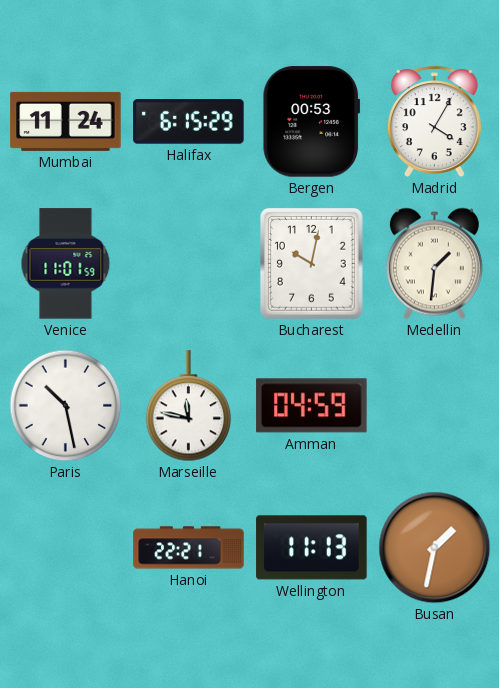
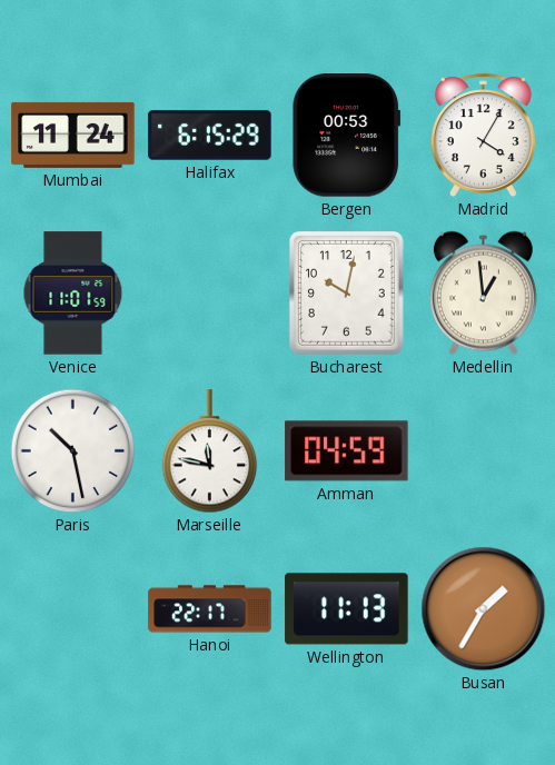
Medellin: 1:31 -> 12:59 (483, 294)
Hanoi: 22:21 -> 22:17 (210, 609)
Busan: 1:32 -> 1:35 (484, 609)
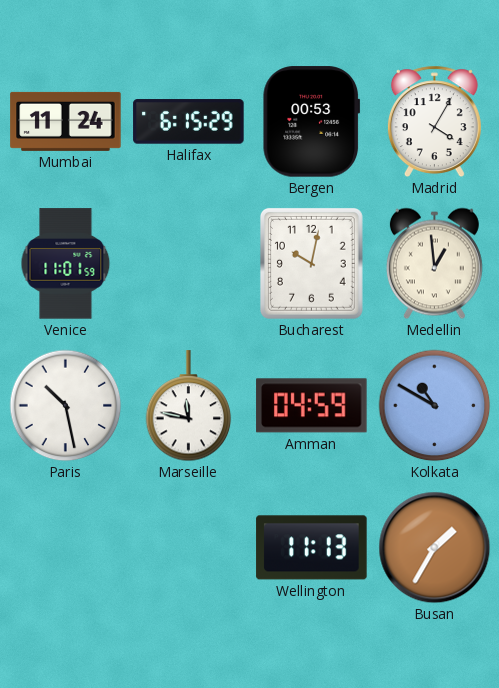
Kolkata: none -> 10:50 (435, 406)
Hanoi: 22:17 -> none (210, 609)
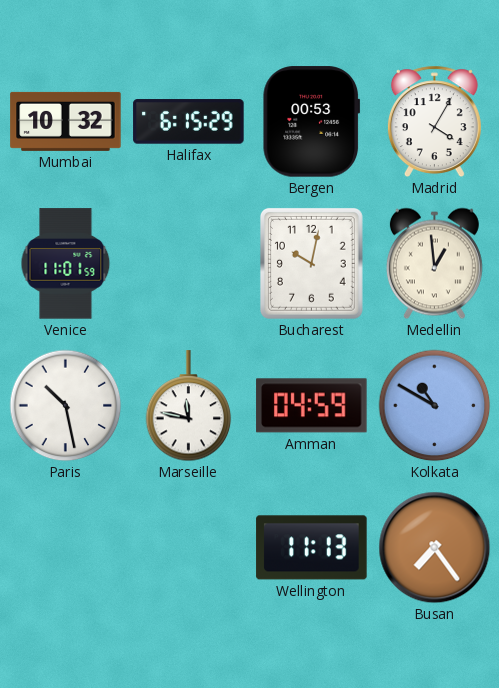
Mumbai: 11:24 -> 10:32 (66, 121)
Busan: 1:35 -> 7:24 (435, 548)
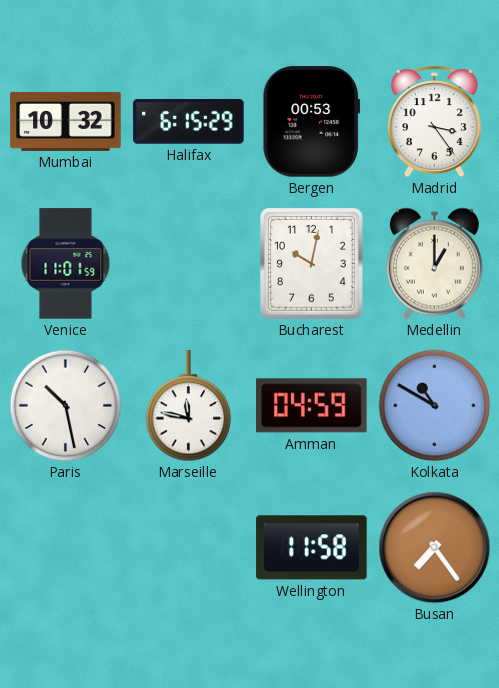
Madrid: 4:05 -> 3:24 (434, 122)
Medellin: 12:59 -> 1:00 (434, 264)
Wellington: 11:13 -> 11:58 (312, 548)
